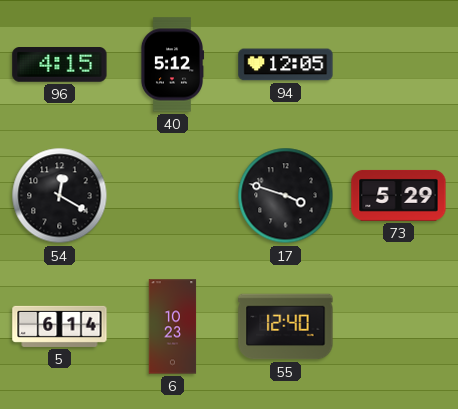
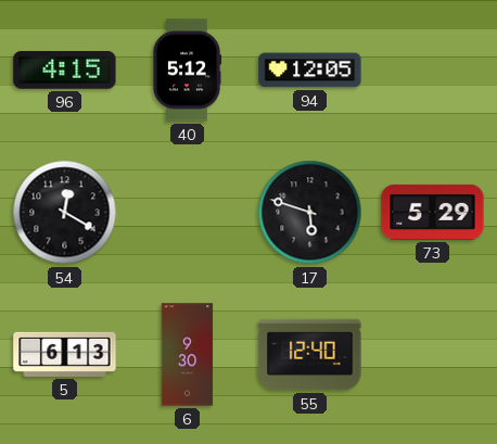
17: 3:48 -> 5:48 (310, 213)
5: 6:14 -> 6:13 (65, 354)
6: 10:23 -> 9:30 (188, 355)
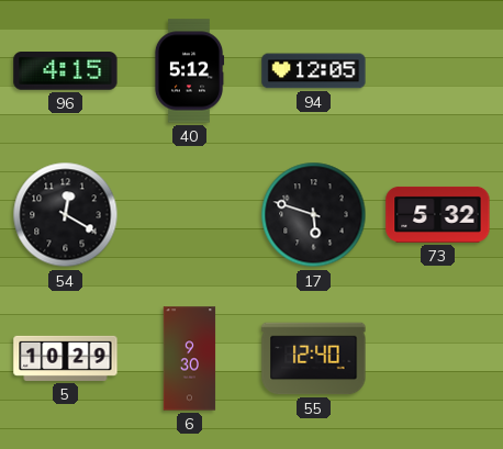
73: 5:29 -> 5:32 (438, 214)
5: 6:13 -> 10:29 (66, 358)
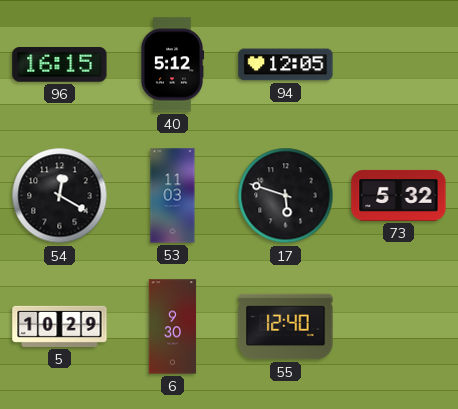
96: 4:15 -> 16:15 (60, 65)
53: none -> 11:03 (173, 196)
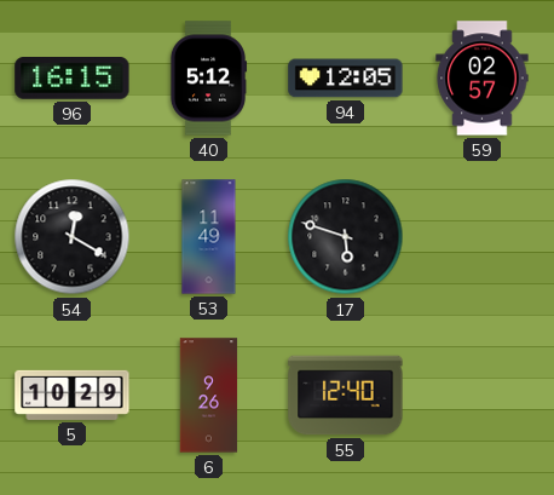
59: none -> 02:57 (483, 79)
53: 11:03 -> 11:49 (209, 237)
73: 5:32 -> none (399, 195)
6: 9:30 -> 9:26 (209, 396)
